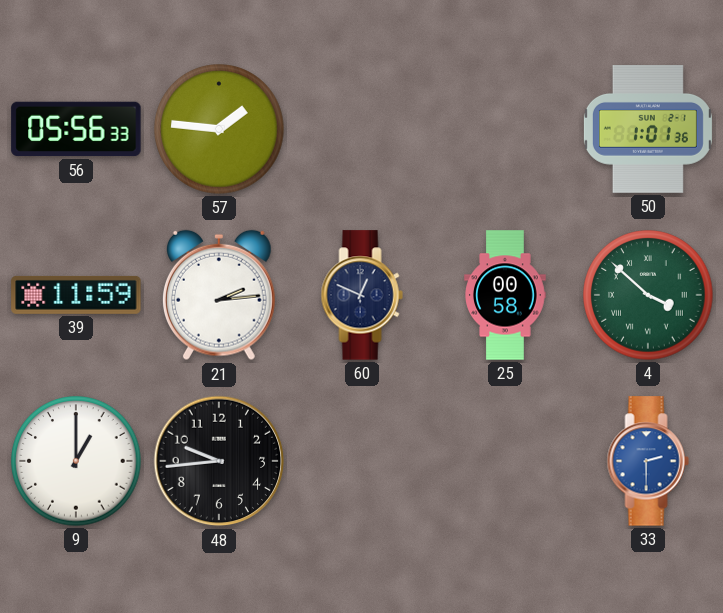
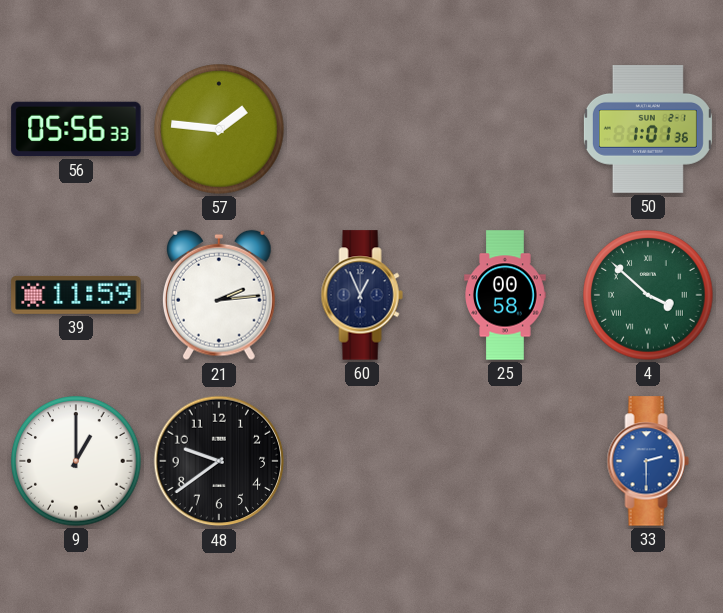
60: 12:49 -> 12:56 (362, 295)
48: 9:44 -> 9:39 (219, 461)
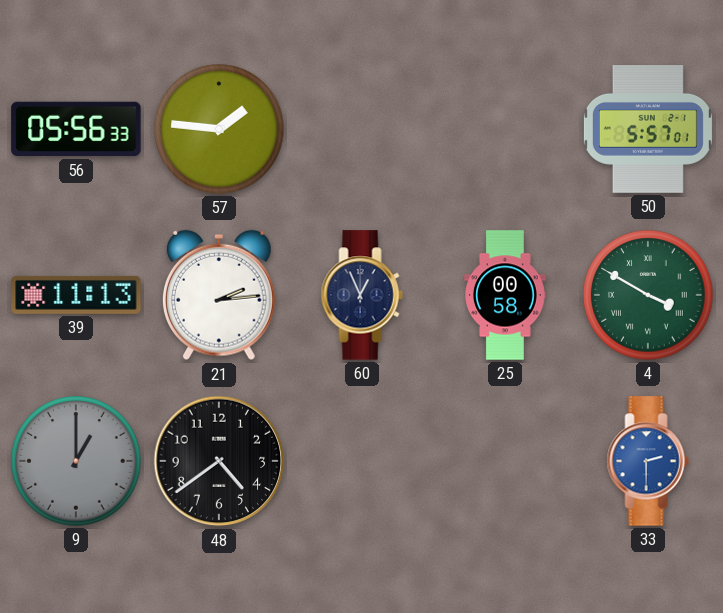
50: 1:01 -> 5:57 (648, 130)
39: 11:59 -> 11:13 (76, 295)
4: 3:52 -> 3:50 (648, 295)
9 dial: white -> grey (76, 461)
48: 9:39 -> 4:39 (219, 461)
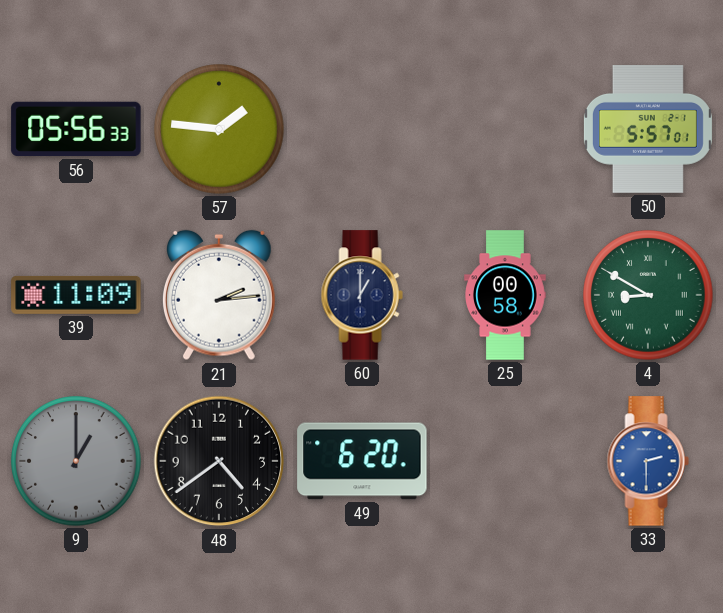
39: 11:13 -> 11:09 (76, 295)
60: 12:56 -> 1:00 (362, 295)
4: 3:50 -> 8:50 (648, 295)
49: none -> 6:20 (362, 461)
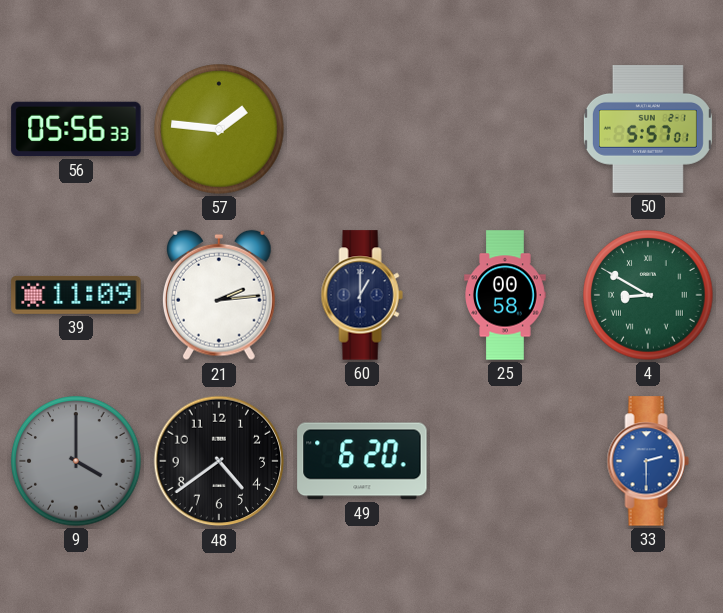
9: 1:00 -> 4:00 (76, 461)
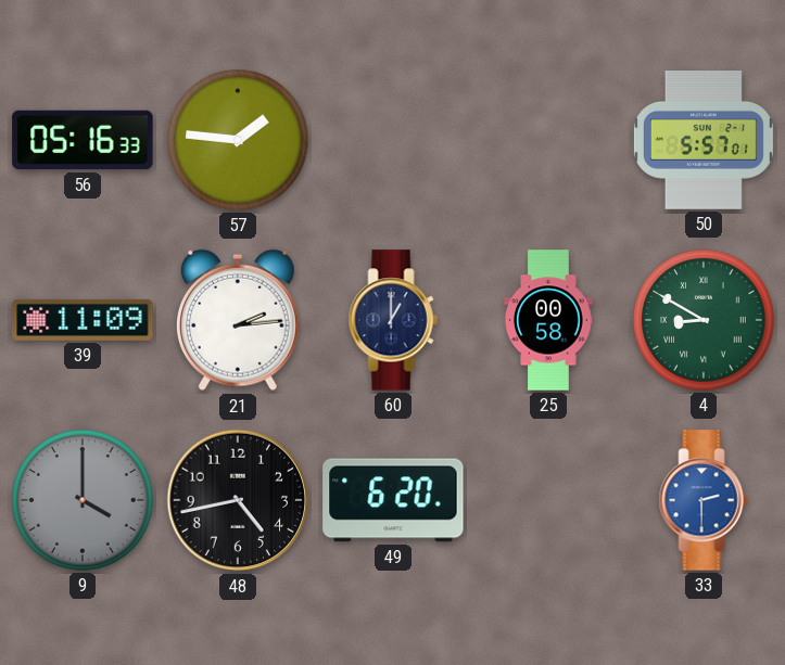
56: 05:56 -> 05:16 (83, 140)
48: 4:39 -> 4:43 (238, 500)
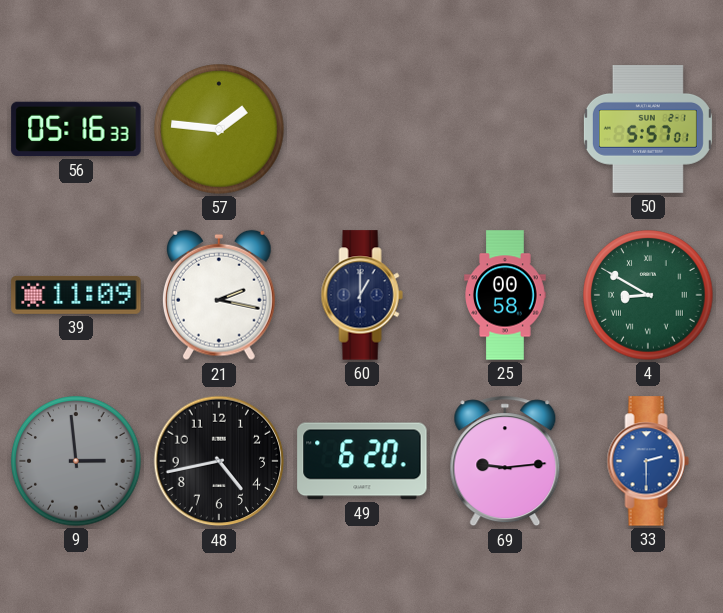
21: 2:14 -> 2:17 (220, 295)
9: 4:00 -> 2:59 (76, 461)
69: none -> 9:14 (505, 461)
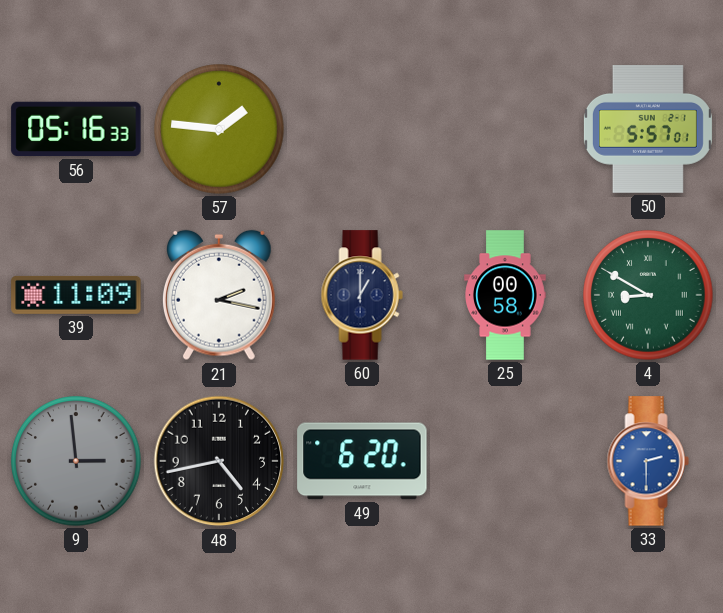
69: 9:14 -> none (505, 461)
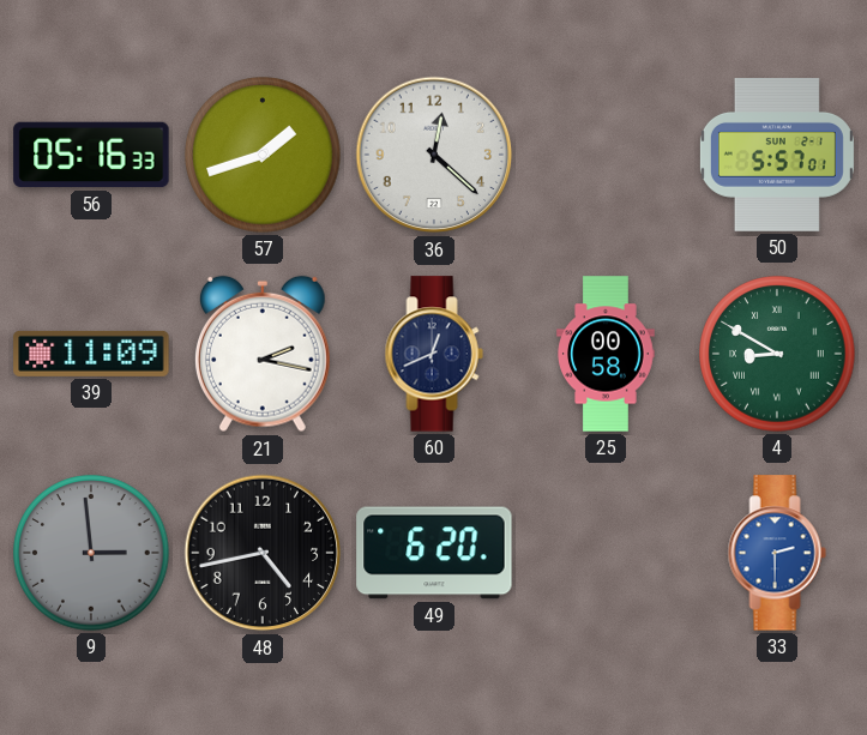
57: 1:46 -> 1:42 (263, 155)
36: none -> 12:22 (434, 155)
60: 1:00 -> 12:41 (434, 354)
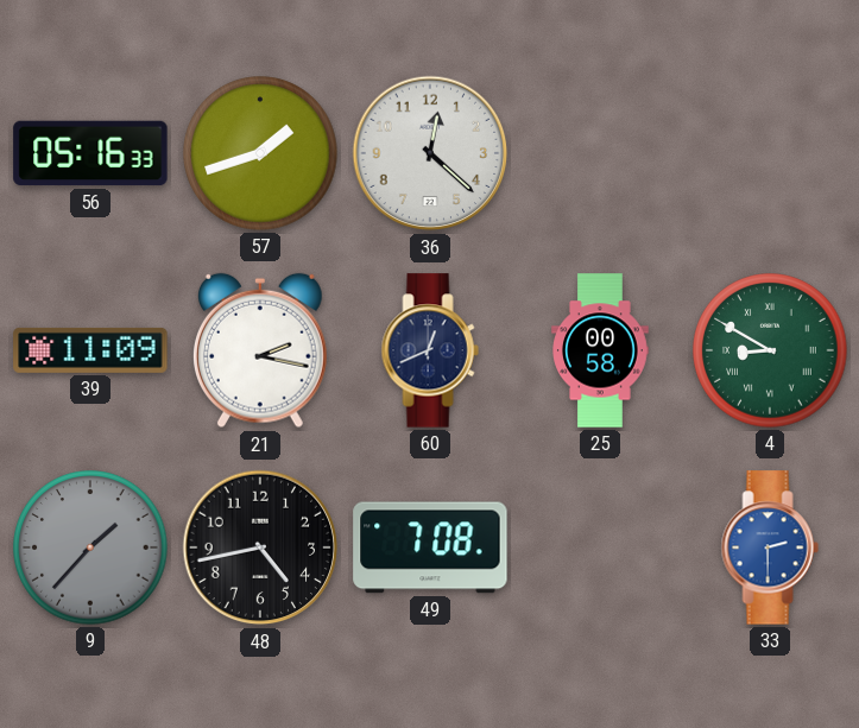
50: 5:57 -> none (777, 156)
9: 2:59 -> 1:37 (90, 547)
49: 6:20 -> 7:08 (430, 547)
